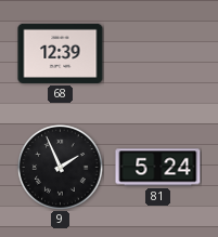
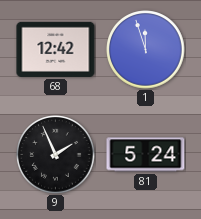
68: 12:39 -> 12:42 (56, 49)
1: none -> 11:57 (146, 50)
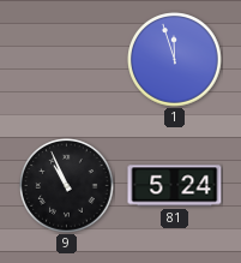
68: 12:42 -> none (56, 49)
9: 1:56 -> 10:56 (67, 186)
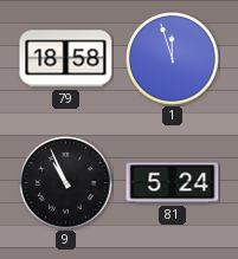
79: none -> 18:58 (66, 59)
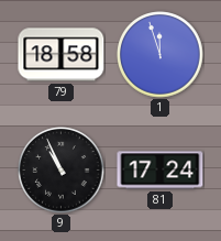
81: 5:24 -> 17:24 (161, 171)
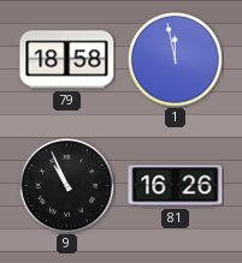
1: 11:57 -> 11:58 (176, 60)
81: 17:24 -> 16:26 (176, 186)
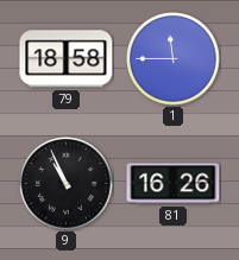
1: 11:58 -> 11:45 (174, 59)
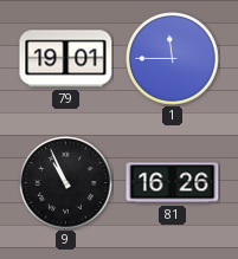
79: 18:58 -> 19:01 (66, 59)
